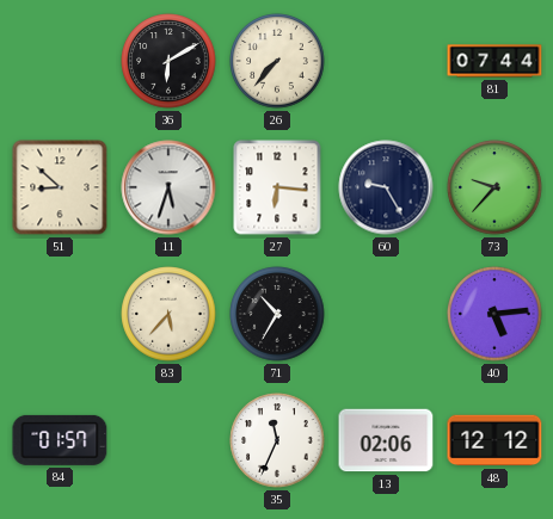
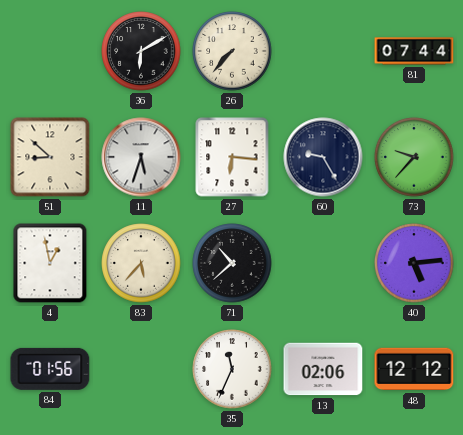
4: none -> 12:58 (50, 263)
71: 10:35 -> 10:38 (232, 263)
84: 01:57 -> 01:56 (50, 369)
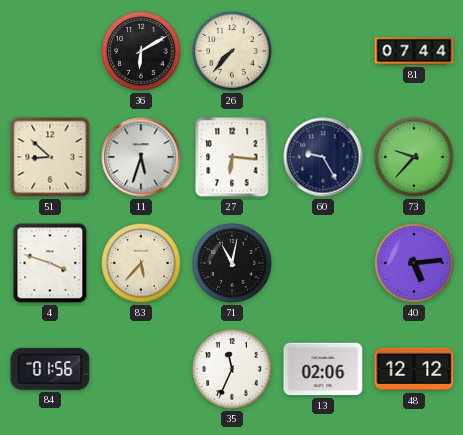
4: 12:58 -> 3:48 (50, 263)
71: 10:38 -> 11:02 (232, 263)
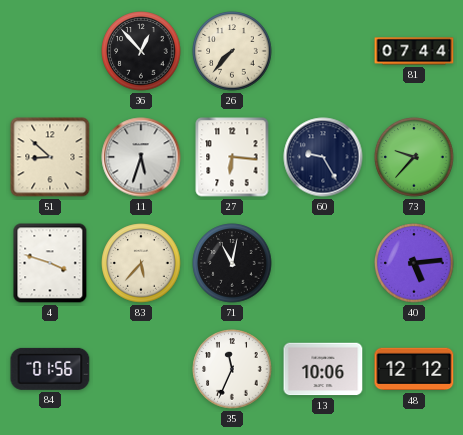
36: 6:10 -> 12:53 (141, 51)
13: 02:06 -> 10:06 (323, 369)
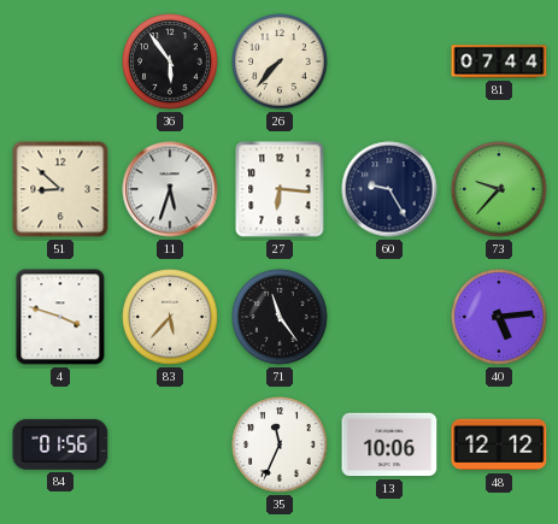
36: 12:53 -> 5:54 (170, 61)
71: 11:02 -> 11:24 (280, 317)
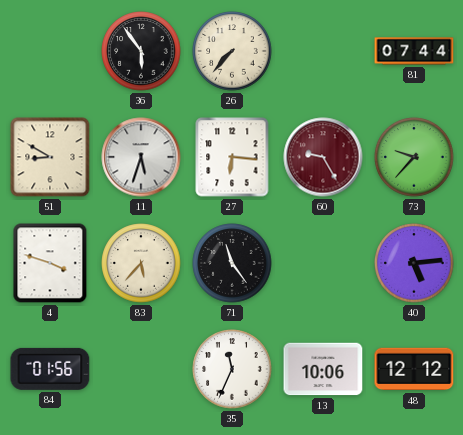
51: 8:52 -> 8:50 (50, 157)
60 dial: navy -> burgundy (323, 157)
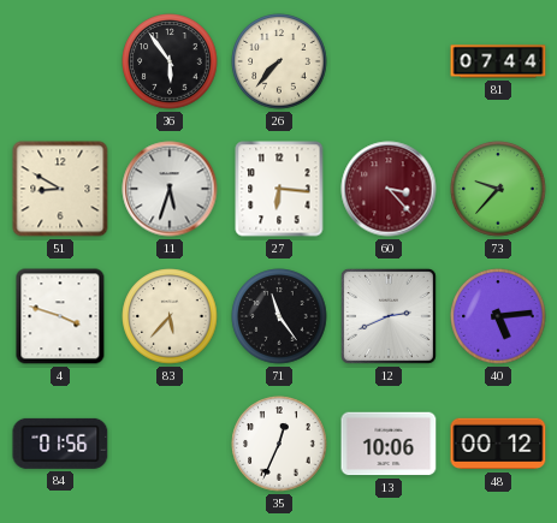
60: 9:25 -> 3:23 (389, 189)
12: none -> 2:41 (389, 316)
35: 11:34 -> 12:34 (279, 444)
48: 12:12 -> 00:12 (498, 444)
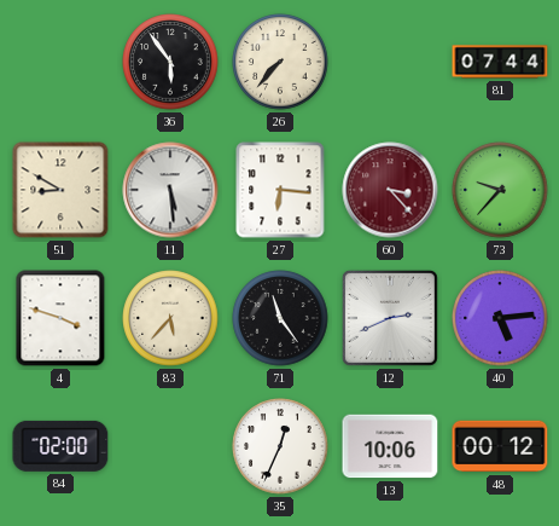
11: 5:33 -> 5:29 (170, 190)
84: 01:56 -> 02:00 (60, 446)
